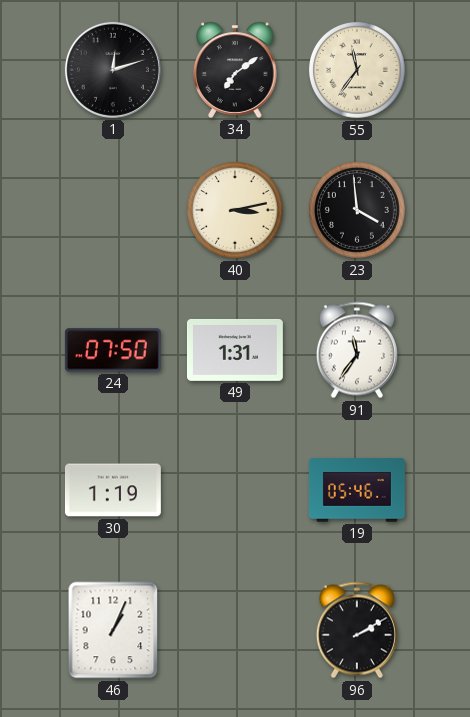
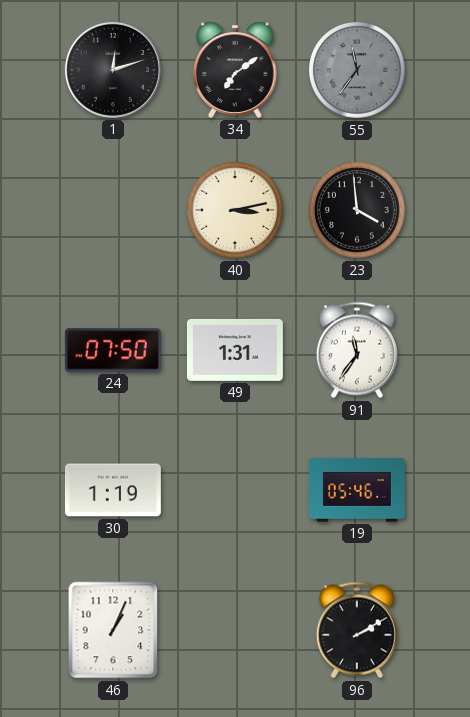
55 dial: cream -> grey (357, 70)
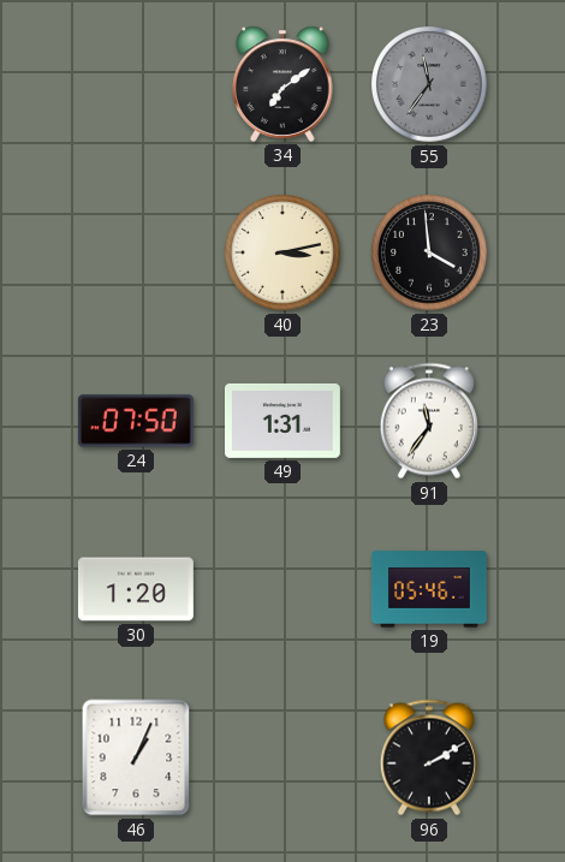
1: 12:12 -> none (113, 70)
30: 1:19 -> 1:20 (136, 589)
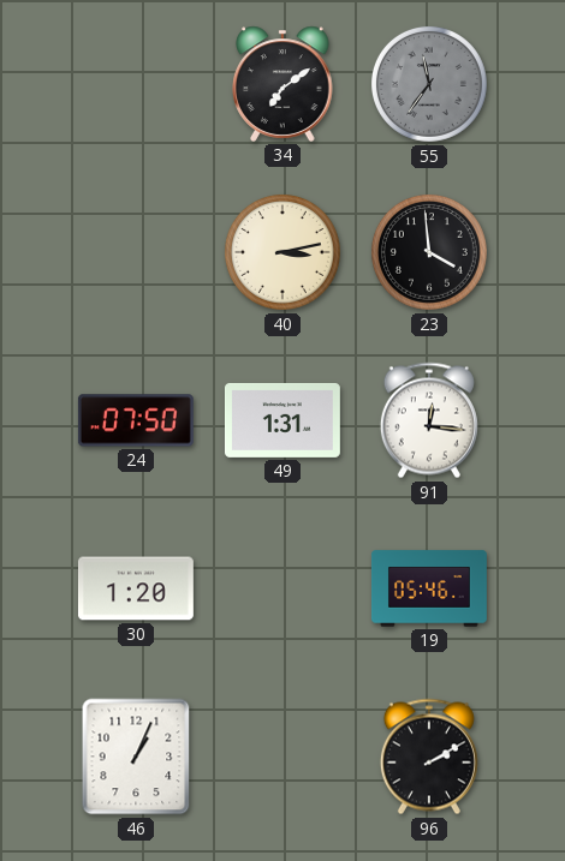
91: 11:36 -> 12:16 (429, 420)
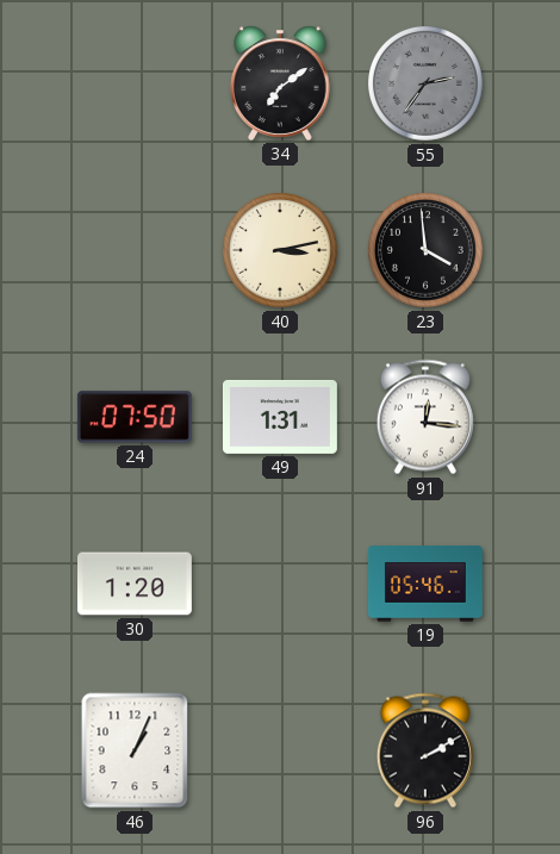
55: 11:36 -> 2:36 (425, 83)
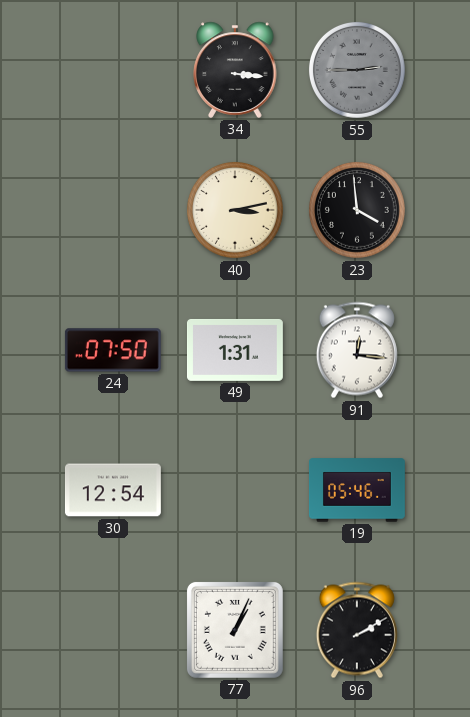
34: 7:09 -> 3:16 (235, 70)
55: 2:36 -> 2:45 (357, 70)
30: 1:20 -> 12:54 (113, 490)
46: 1:04 -> none (135, 750)
77: none -> 1:04 (235, 630)
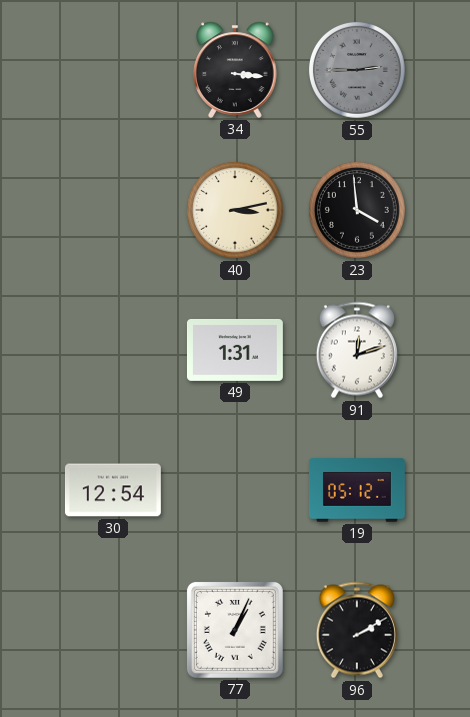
24: 07:50 -> none (113, 350)
91: 12:16 -> 12:12 (357, 350)
19: 05:46 -> 05:12 (357, 490)
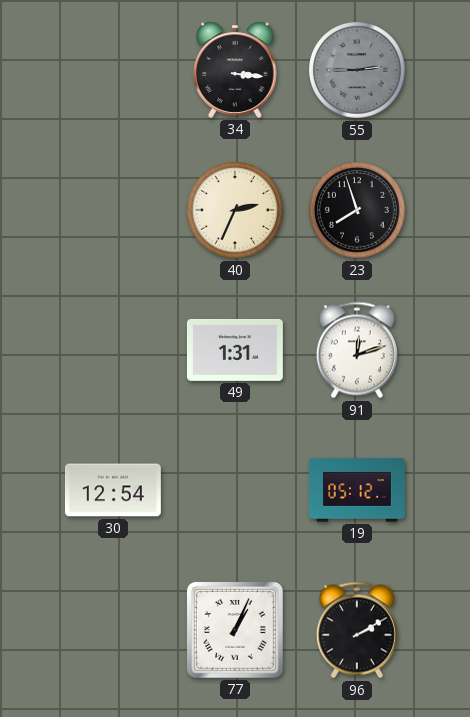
40: 3:13 -> 2:34 (235, 210)
23: 3:59 -> 7:57 (357, 210)
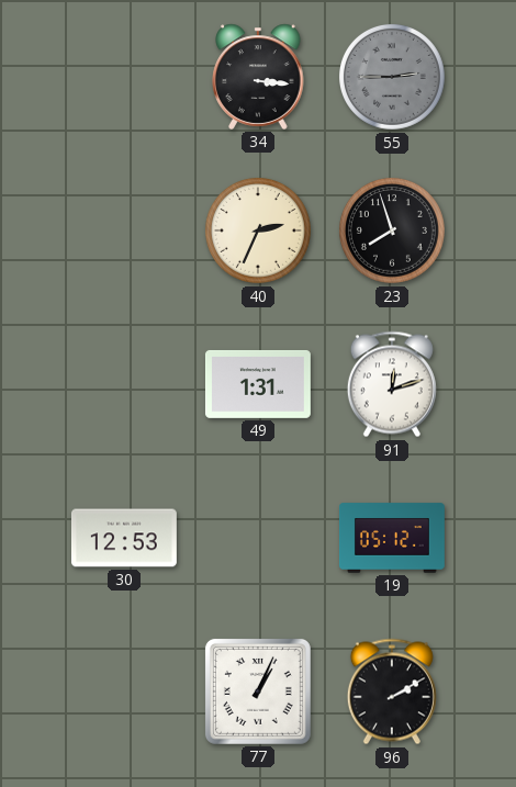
30: 12:54 -> 12:53 (124, 538)
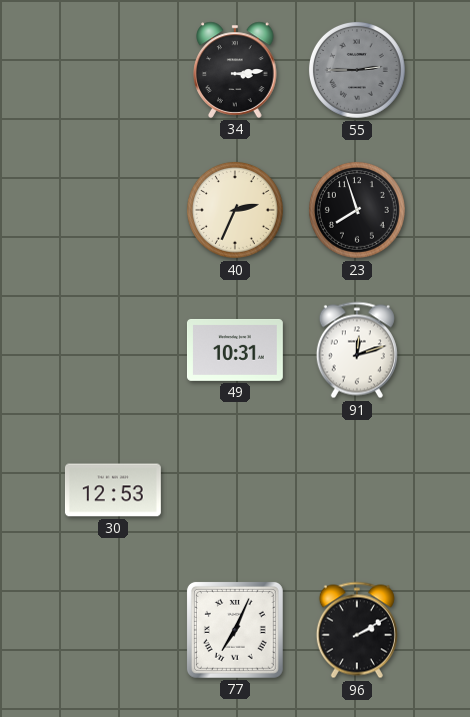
34: 3:16 -> 3:14 (235, 70)
49: 1:31 -> 10:31 (235, 350)
19: 05:12 -> none (392, 538)
77: 1:04 -> 7:04 (235, 630)
